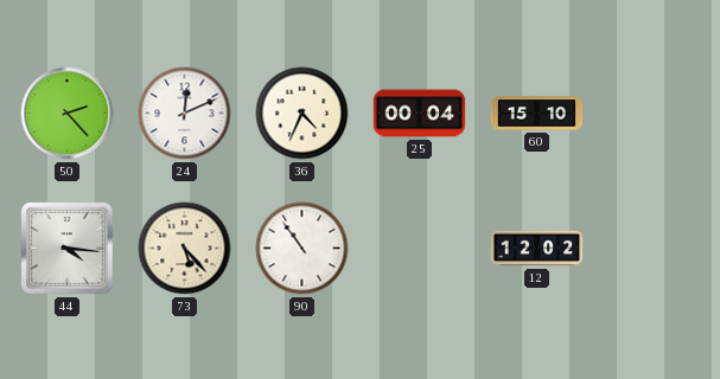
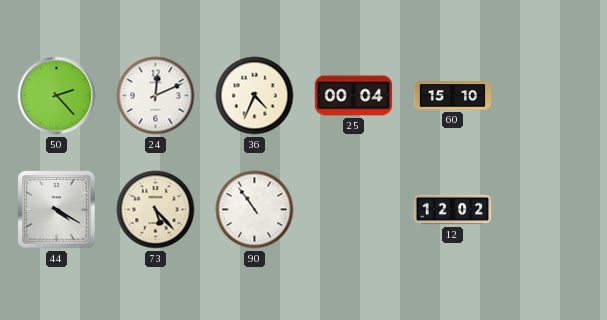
44: 4:16 -> 4:20 (57, 210)
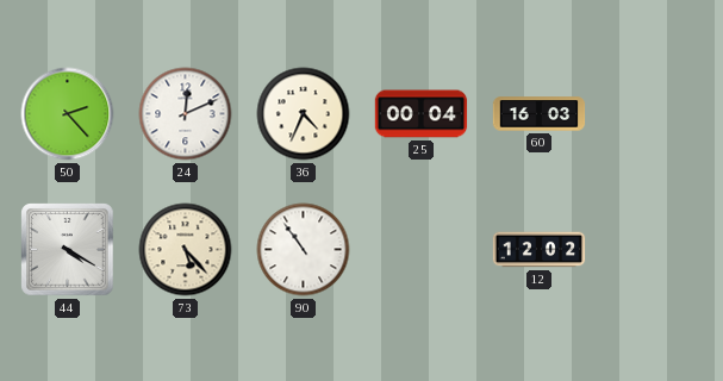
60: 15:10 -> 16:03 (540, 114)
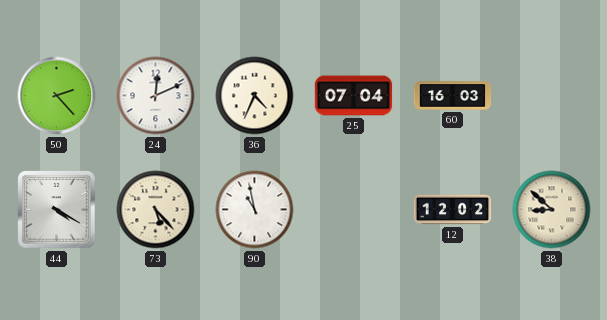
25: 00:04 -> 07:04 (354, 96)
90: 10:54 -> 10:58 (255, 210)
38: none -> 8:52 (552, 210)
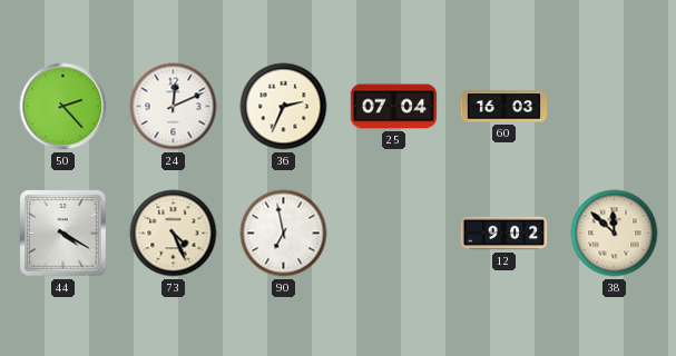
36: 4:34 -> 2:34 (284, 107)
73: 5:23 -> 4:26 (174, 234)
90: 10:58 -> 6:58 (284, 234)
12: 12:02 -> 9:02 (504, 234)
38: 8:52 -> 11:52 (615, 234)
